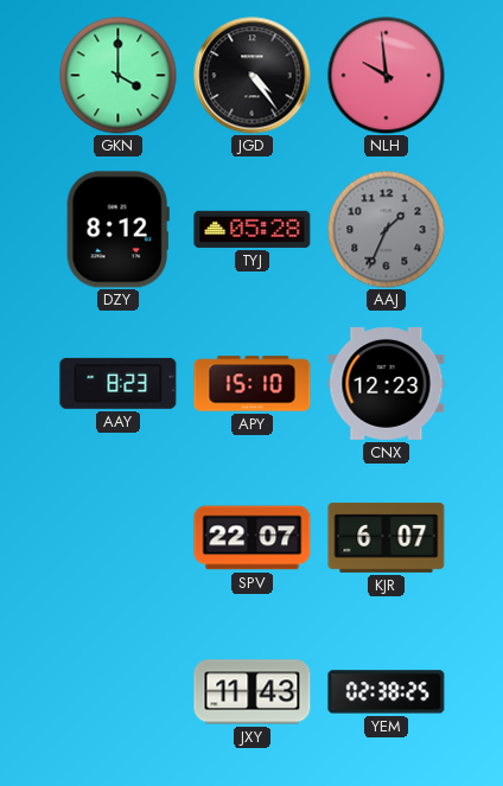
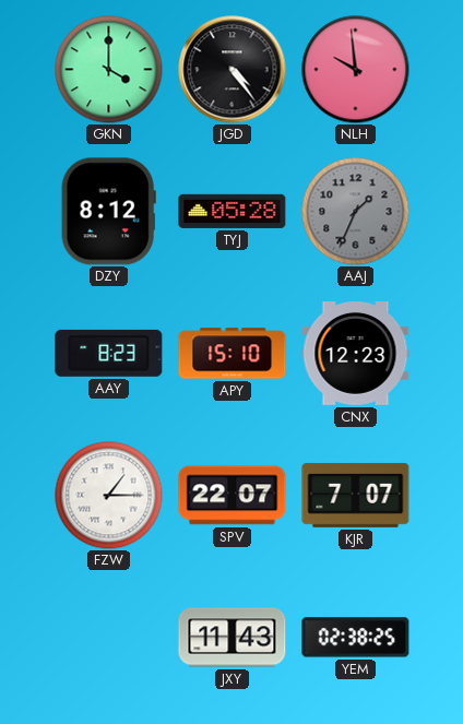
FZW: none -> 1:15 (109, 496)
KJR: 6:07 -> 7:07 (356, 495)
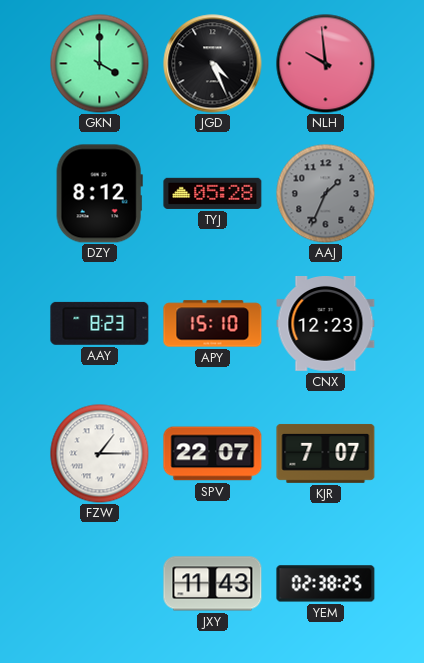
JGD: 4:24 -> 4:26 (213, 64)
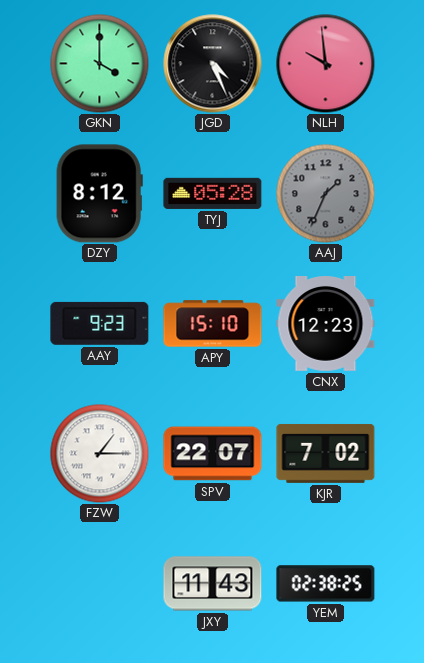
AAY: 8:23 -> 9:23 (100, 323)
KJR: 7:07 -> 7:02 (326, 453)
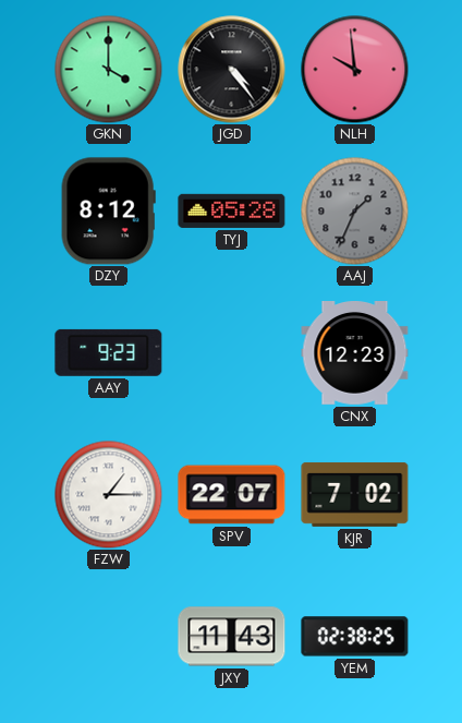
JGD: 4:26 -> 4:24 (232, 70)
APY: 15:10 -> none (213, 324)
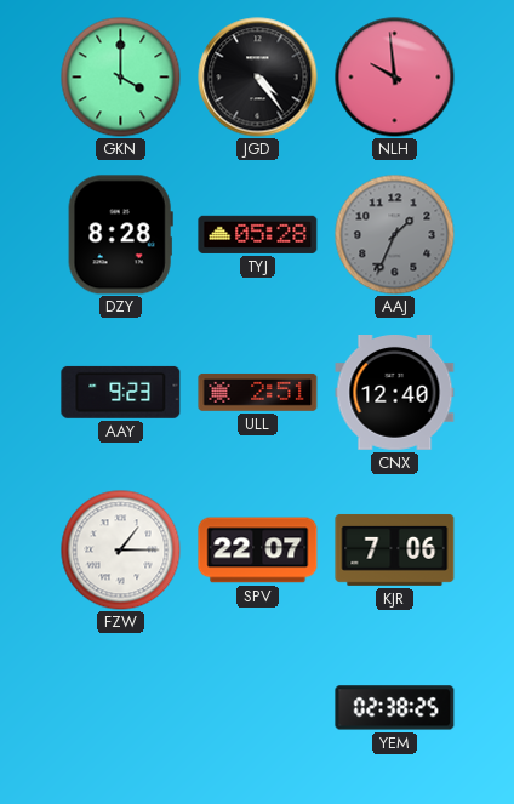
DZY: 8:12 -> 8:28 (120, 235)
ULL: none -> 2:51 (258, 393)
CNX: 12:23 -> 12:40 (395, 393)
KJR: 7:02 -> 7:06 (395, 549)
JXY: 11:43 -> none (232, 637)
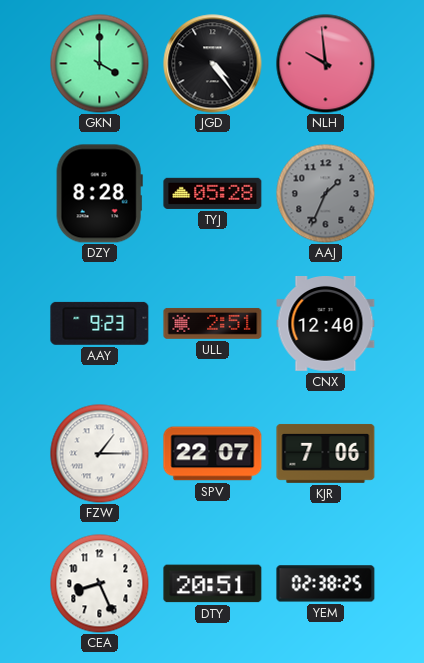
CEA: none -> 8:26 (100, 584)
DTY: none -> 20:51 (213, 584)
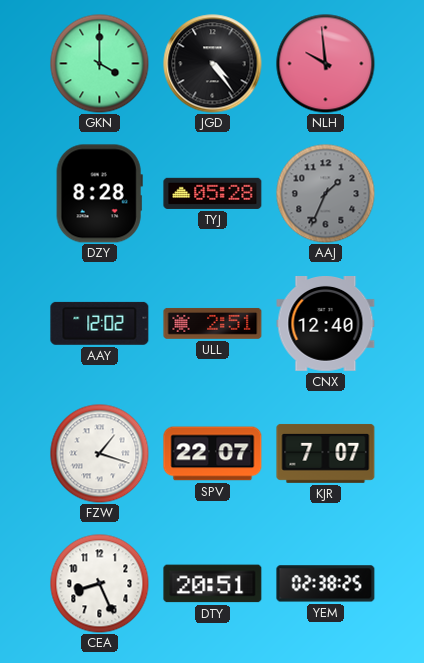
AAY: 9:23 -> 12:02 (100, 323)
FZW: 1:15 -> 1:18 (100, 454)
KJR: 7:06 -> 7:07 (326, 453)
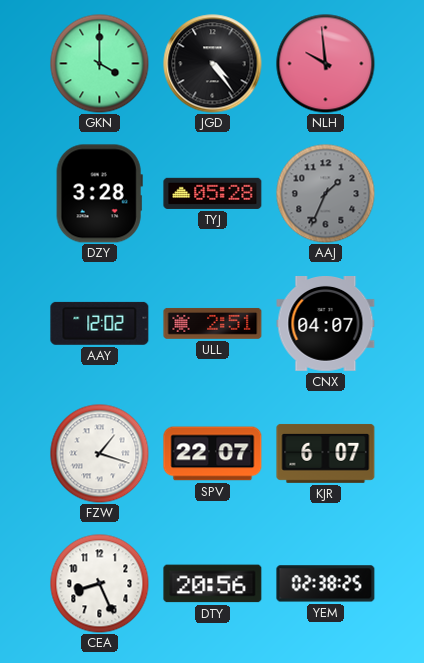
DZY: 8:28 -> 3:28 (99, 194)
CNX: 12:40 -> 04:07 (326, 324)
KJR: 7:07 -> 6:07 (326, 453)
DTY: 20:51 -> 20:56 (213, 584)
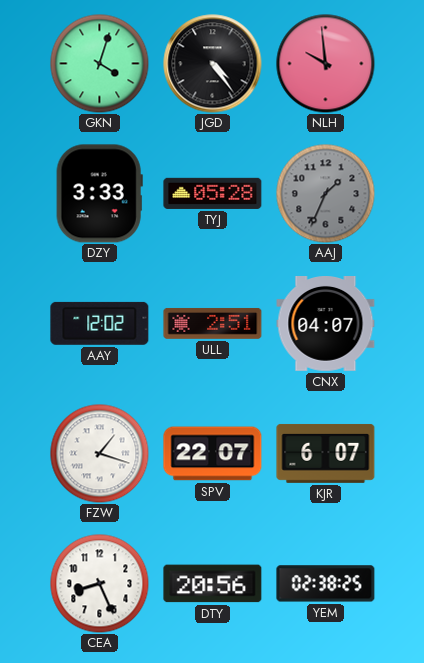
GKN: 4:00 -> 4:03 (100, 64)
DZY: 3:28 -> 3:33 (99, 194)
